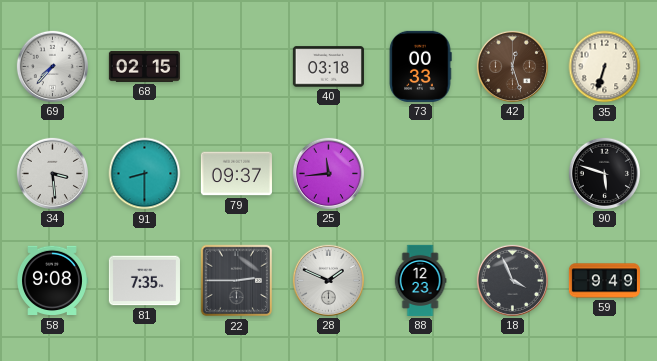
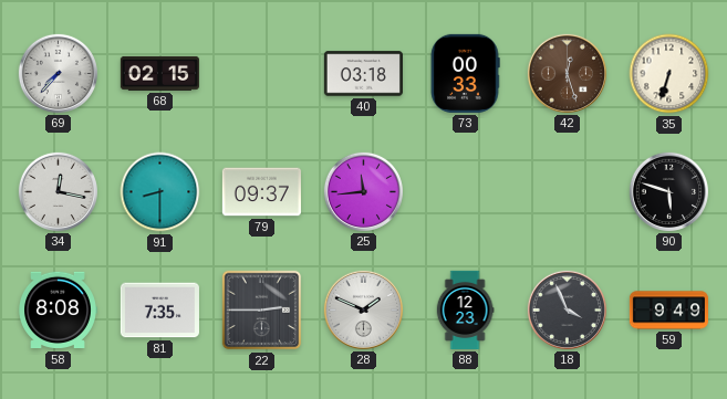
34: 3:29 -> 12:17 (58, 191)
58: 9:08 -> 8:08 (59, 311)
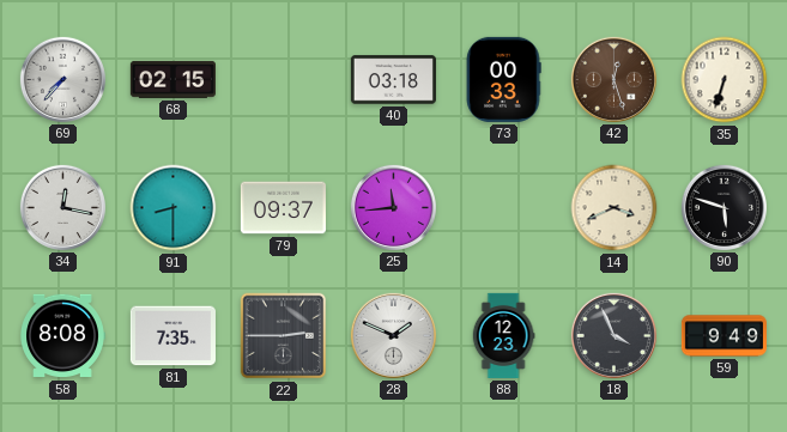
14: none -> 3:41 (615, 208)
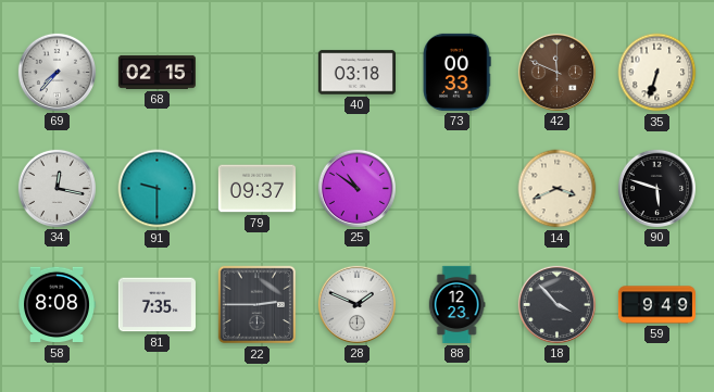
42: 12:27 -> 11:49 (556, 72)
91: 8:30 -> 9:30 (158, 189)
25: 11:44 -> 10:51 (356, 188)
18: 3:56 -> 3:53 (556, 304)
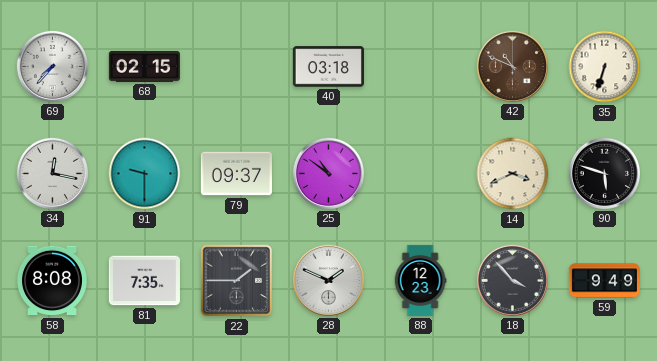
73: 00:33 -> none (456, 72)
42: 11:49 -> 10:49 (512, 66)
22: 2:45 -> 1:45 (237, 281)
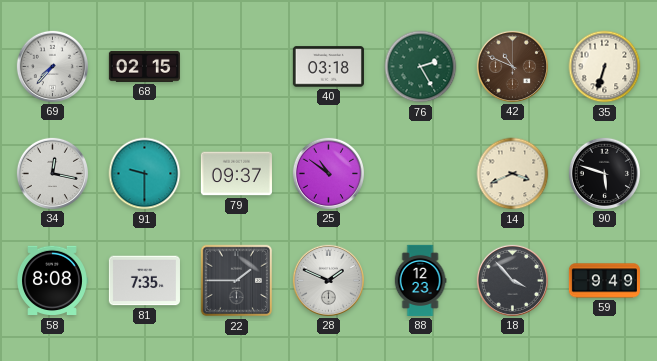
76: none -> 2:25 (421, 67)
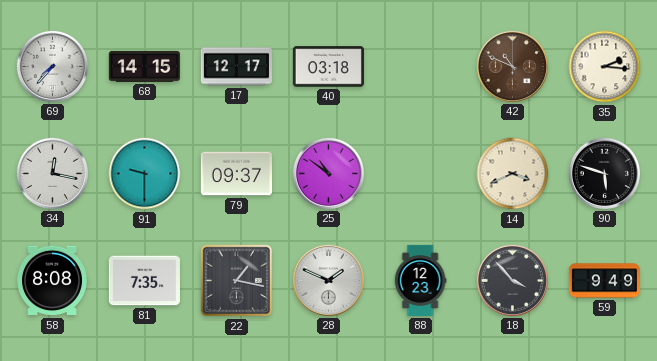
68: 02:15 -> 14:15 (144, 66)
17: none -> 12:17 (236, 67)
76: 2:25 -> none (421, 67)
35: 6:33 -> 2:16 (605, 67)
22: 1:45 -> 1:17 (237, 281)
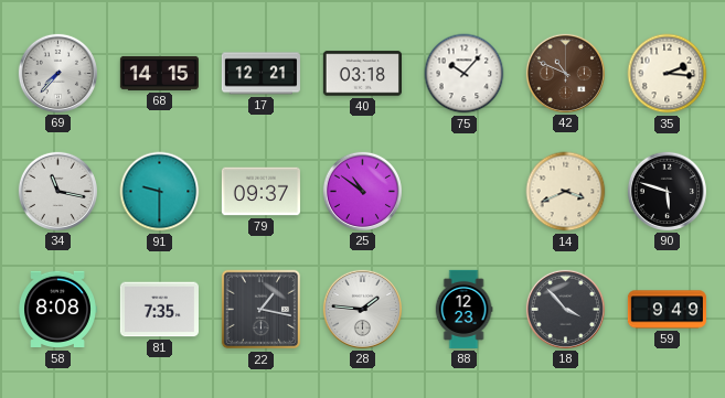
17: 12:17 -> 12:21 (260, 74)
75: none -> 10:07 (465, 74)
34: 12:17 -> 11:17 (57, 191)
28: 1:49 -> 1:46 (362, 309)
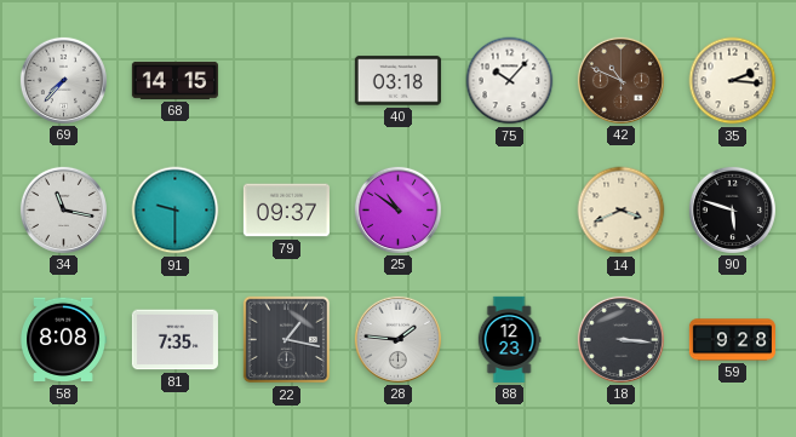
17: 12:21 -> none (260, 74)
18: 3:53 -> 3:16 (620, 339)
59: 9:49 -> 9:28 (732, 340)
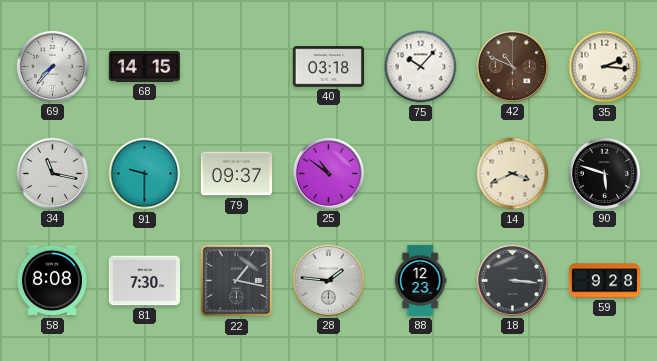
81: 7:35 -> 7:30 (144, 281)
